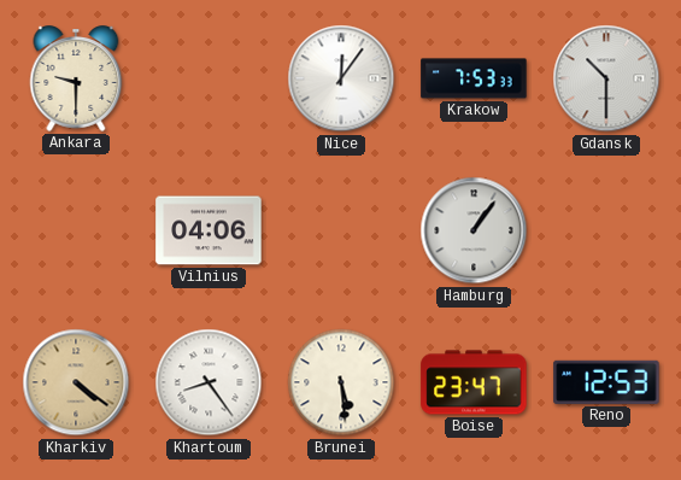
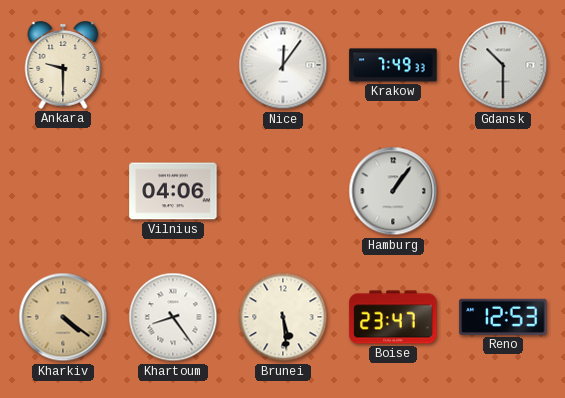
Krakow: 7:53 -> 7:49 (393, 65)
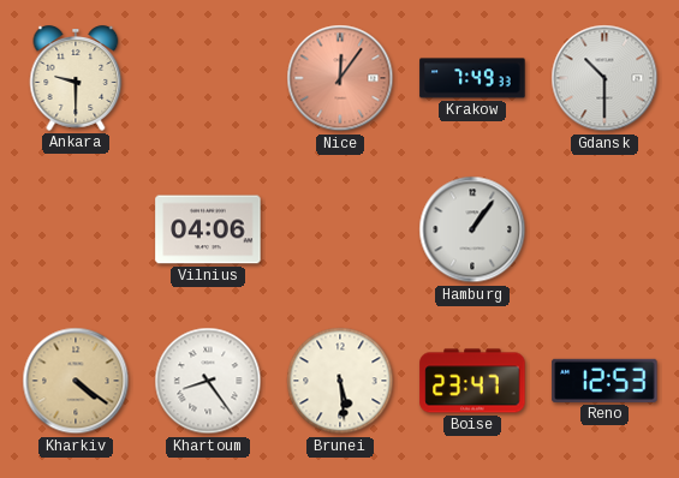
Nice dial: white -> salmon (340, 78)
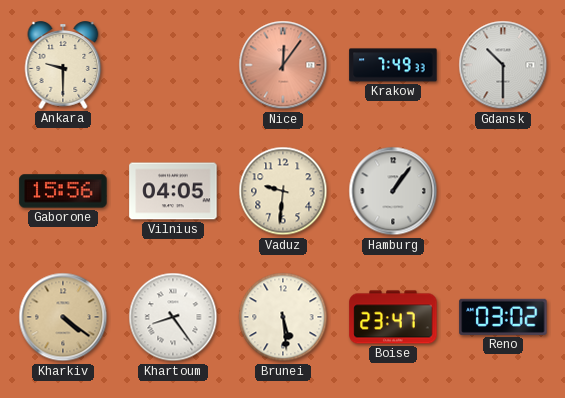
Gaborone: none -> 15:56 (63, 191)
Vilnius: 04:06 -> 04:05 (173, 191)
Vaduz: none -> 9:31 (283, 191)
Reno: 12:53 -> 03:02 (503, 317)
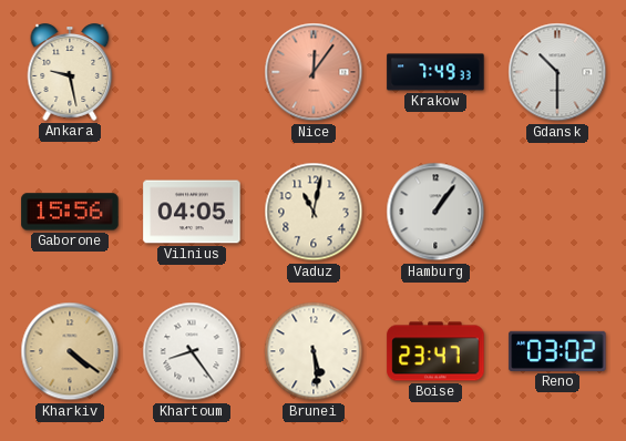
Ankara: 9:30 -> 9:28 (70, 72)
Vaduz: 9:31 -> 11:02 (314, 212)
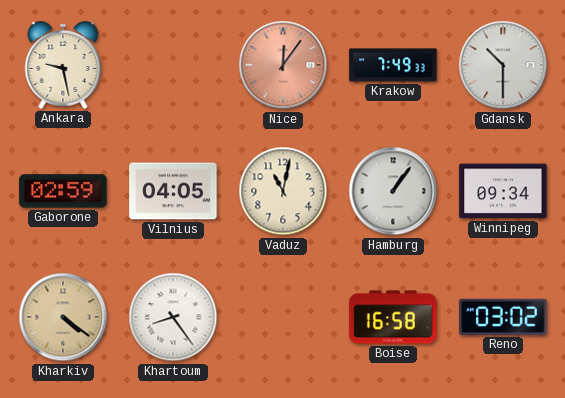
Gaborone: 15:56 -> 02:59 (63, 191)
Winnipeg: none -> 09:34 (503, 191)
Brunei: 5:29 -> none (314, 351)
Boise: 23:47 -> 16:58 (393, 317)
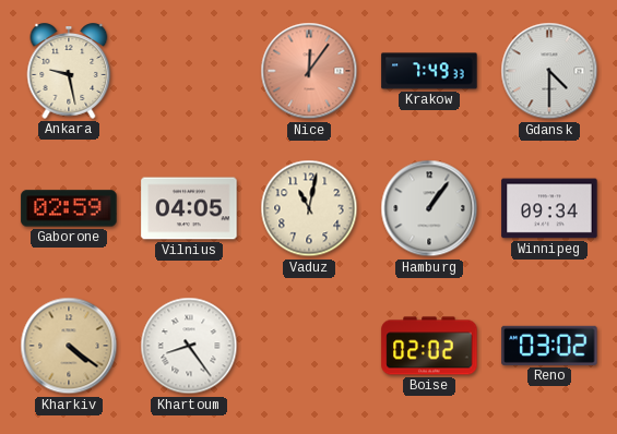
Gdansk: 10:30 -> 4:30 (549, 71)
Boise: 16:58 -> 02:02 (429, 346)
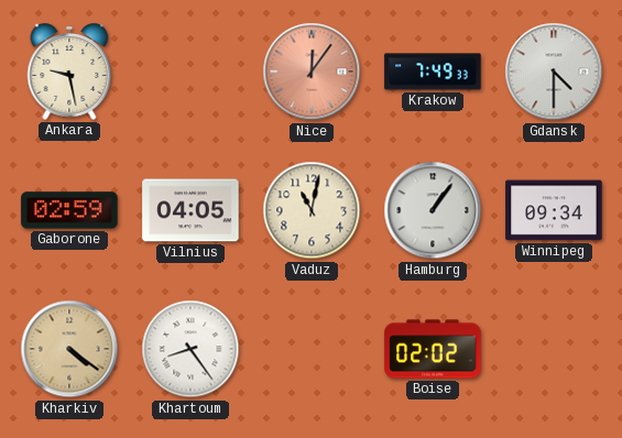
Reno: 03:02 -> none (549, 346)
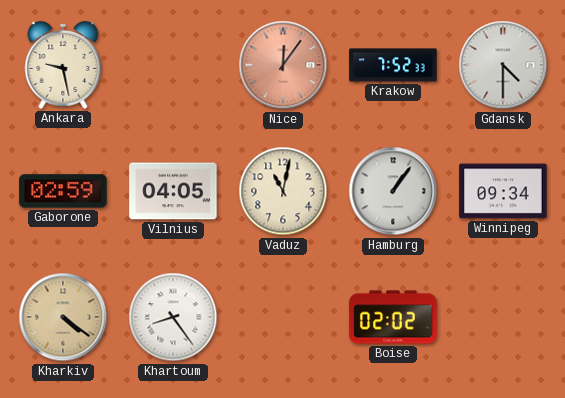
Krakow: 7:49 -> 7:52 (393, 65)
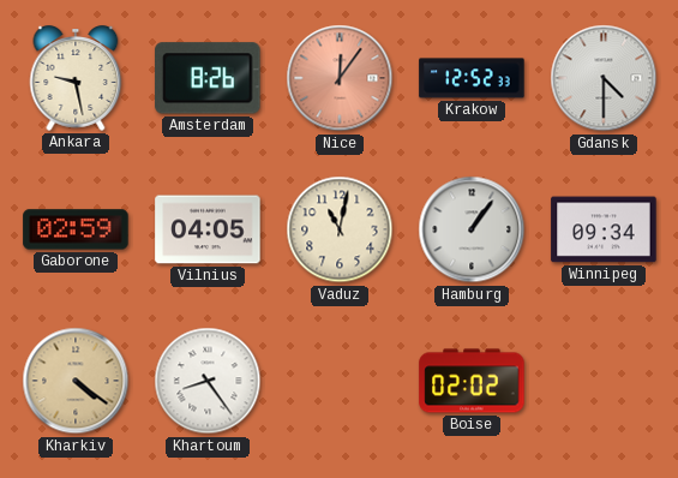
Amsterdam: none -> 8:26 (208, 78)
Krakow: 7:52 -> 12:52 (472, 78)
